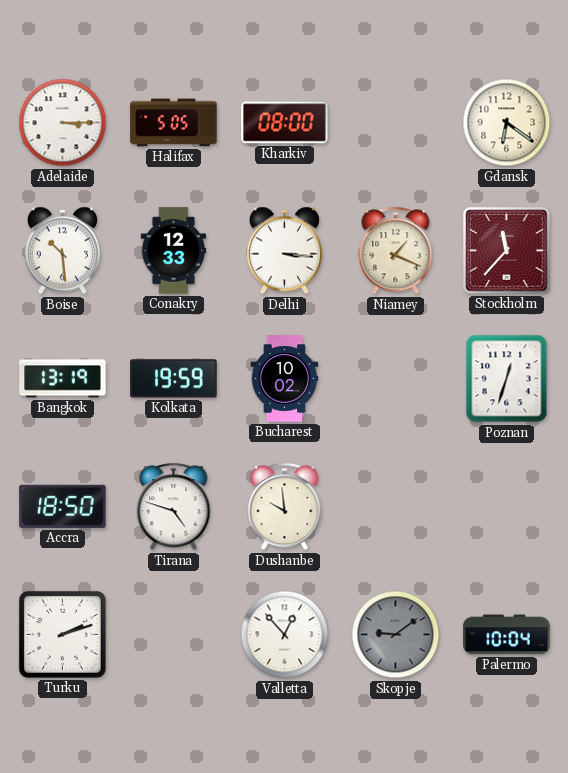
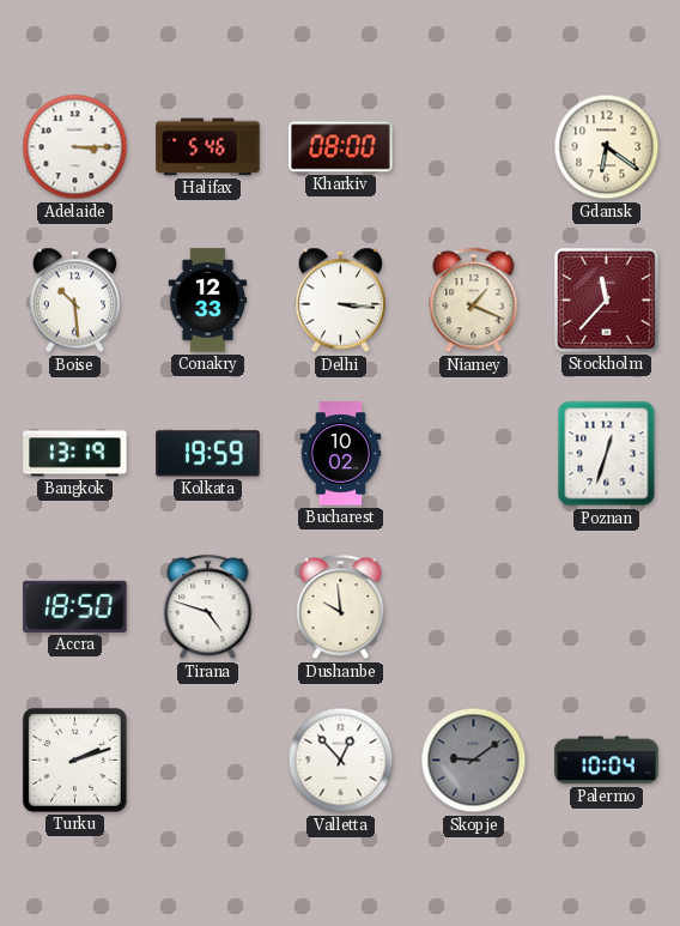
Halifax: 5:05 -> 5:46 (208, 147)
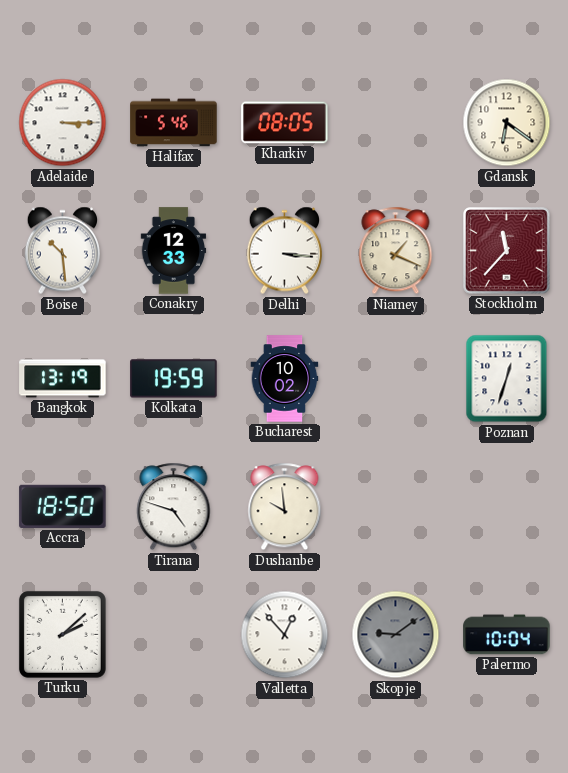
Kharkiv: 08:00 -> 08:05 (285, 123)
Turku: 2:12 -> 2:08 (62, 634)
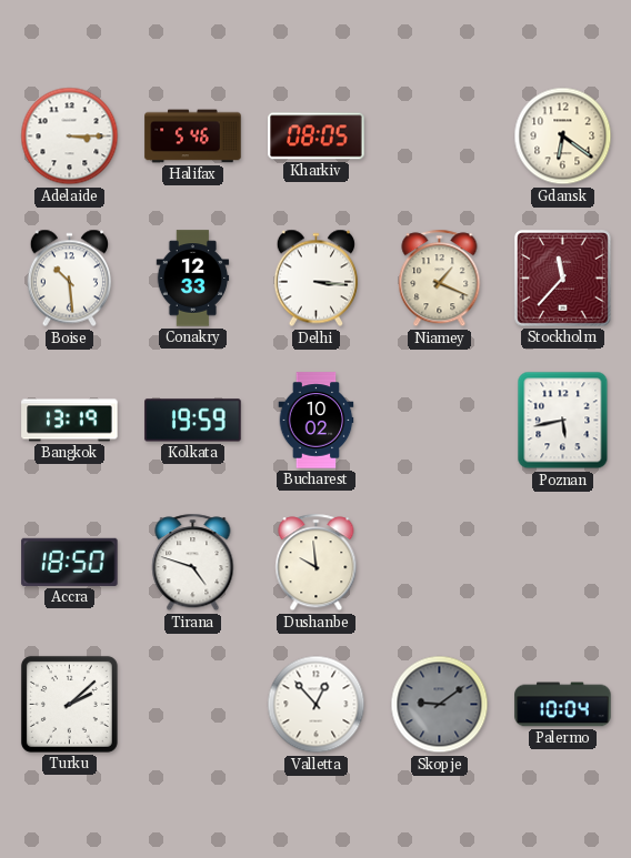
Poznan: 12:33 -> 5:43 (563, 421)
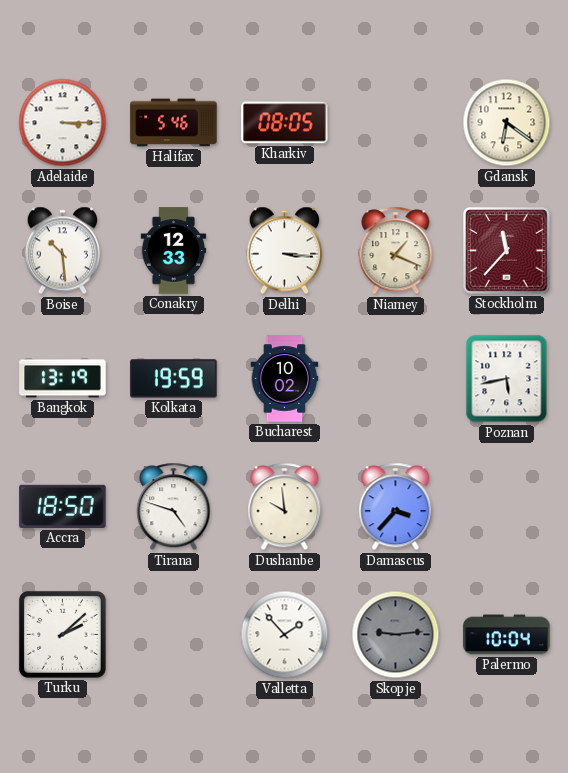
Damascus: none -> 3:37 (396, 507)
Valletta: 12:53 -> 1:53 (285, 635)
Skopje: 9:09 -> 9:14 (396, 635)
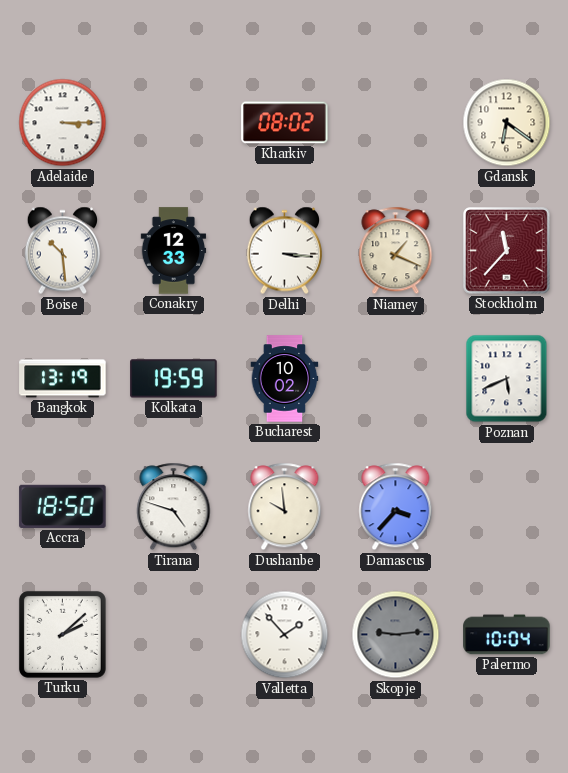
Halifax: 5:46 -> none (174, 123)
Kharkiv: 08:05 -> 08:02 (285, 123)
Poznan: 5:43 -> 5:41 (507, 379)
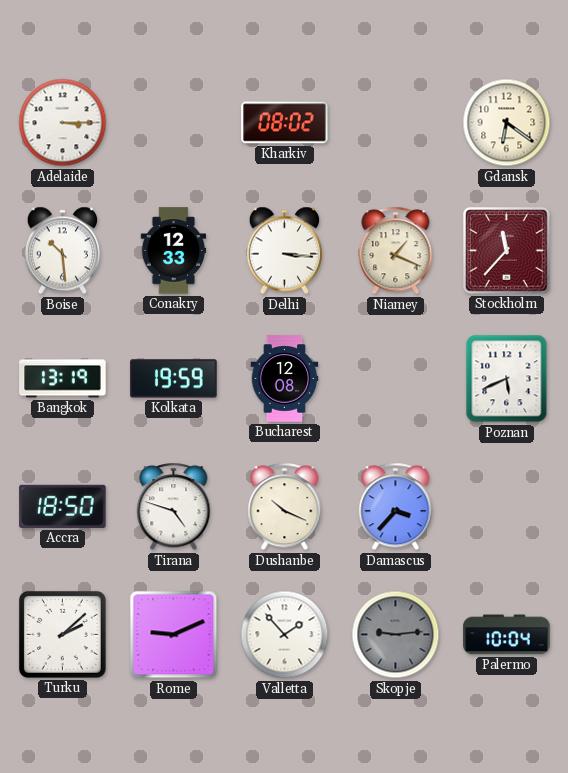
Bucharest: 10:02 -> 12:08 (285, 379)
Dushanbe: 9:59 -> 10:19 (285, 507)
Rome: none -> 9:11 (174, 635)
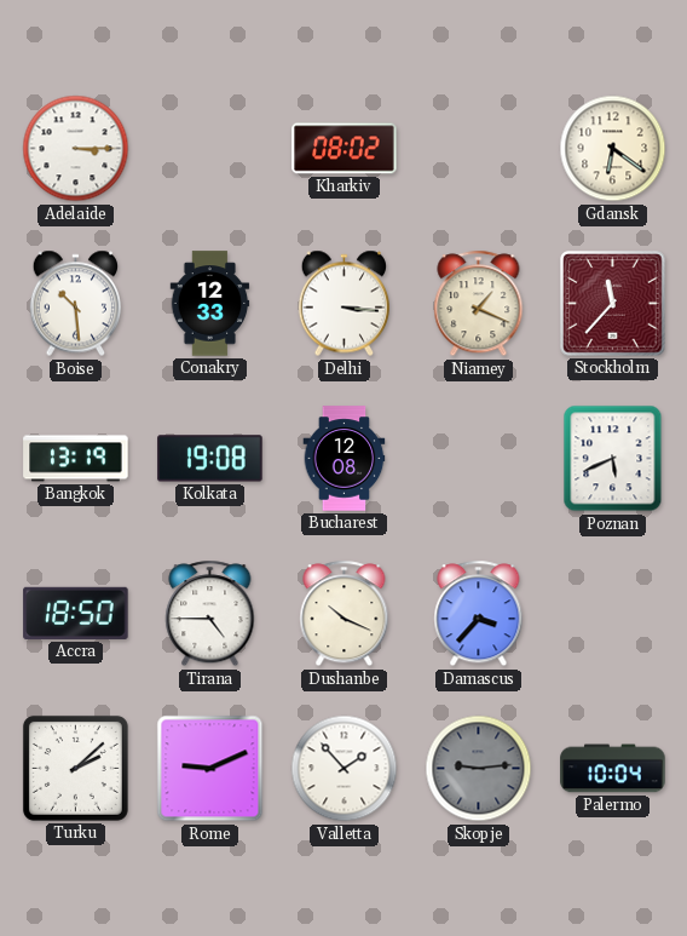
Kolkata: 19:59 -> 19:08 (210, 459)
Tirana: 4:48 -> 4:45 (210, 614)
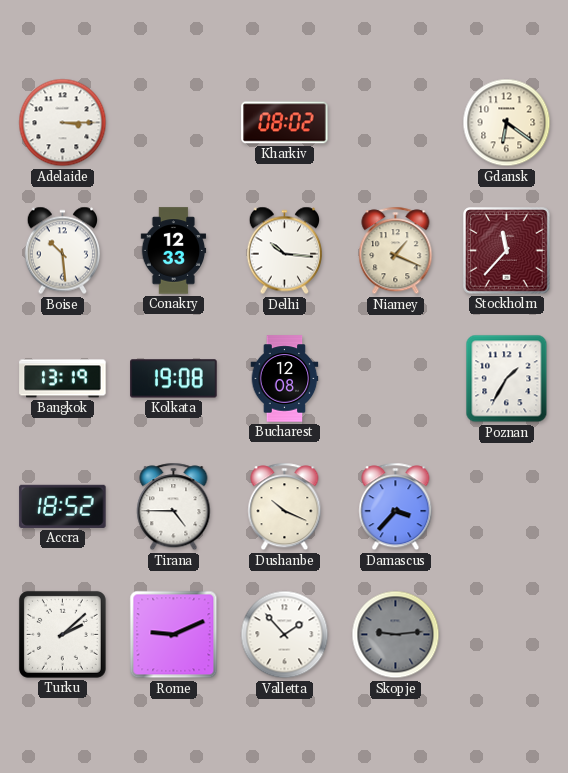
Delhi: 3:16 -> 10:16 (285, 251)
Poznan: 5:41 -> 1:35 (507, 379)
Accra: 18:50 -> 18:52 (63, 506)
Palermo: 10:04 -> none (613, 769)
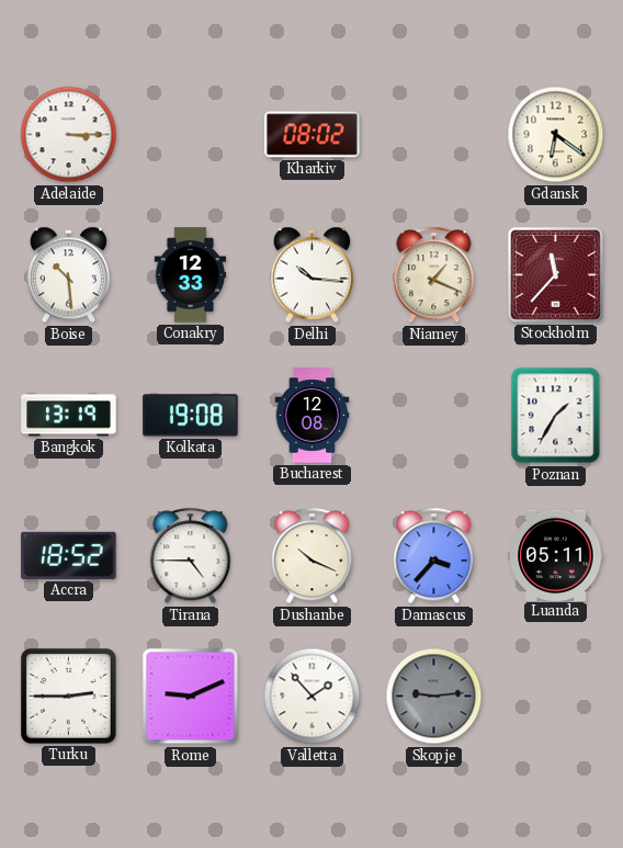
Luanda: none -> 05:11 (556, 555)
Turku: 2:08 -> 2:45 (68, 696)
